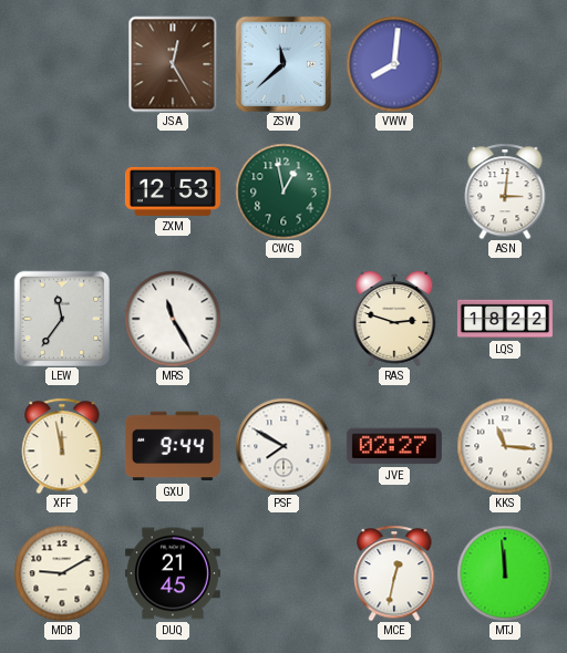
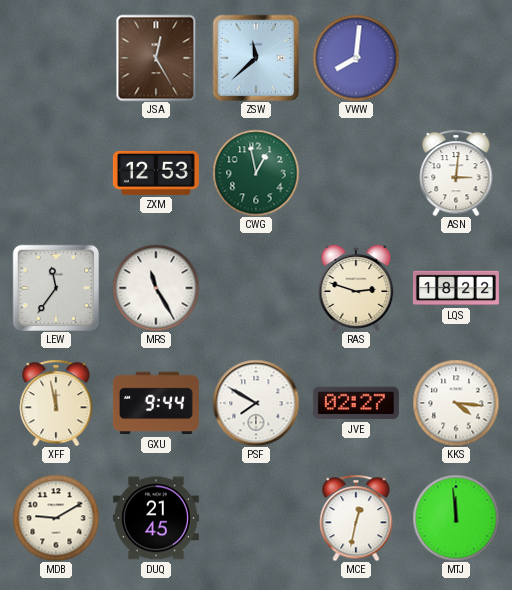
KKS: 11:16 -> 4:16 (456, 403)
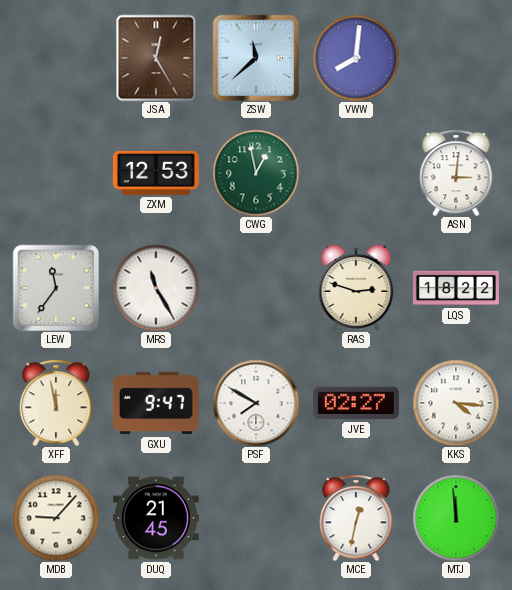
GXU: 9:44 -> 9:47 (156, 403)
MDB: 9:10 -> 9:07 (56, 518)
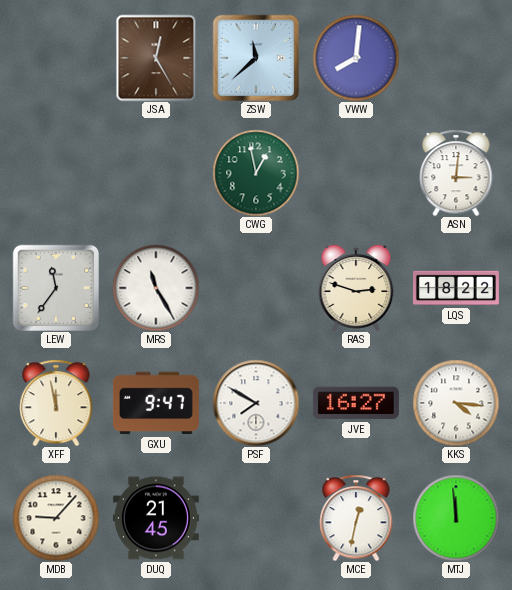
ZXM: 12:53 -> none (156, 173)
JVE: 02:27 -> 16:27 (356, 403)
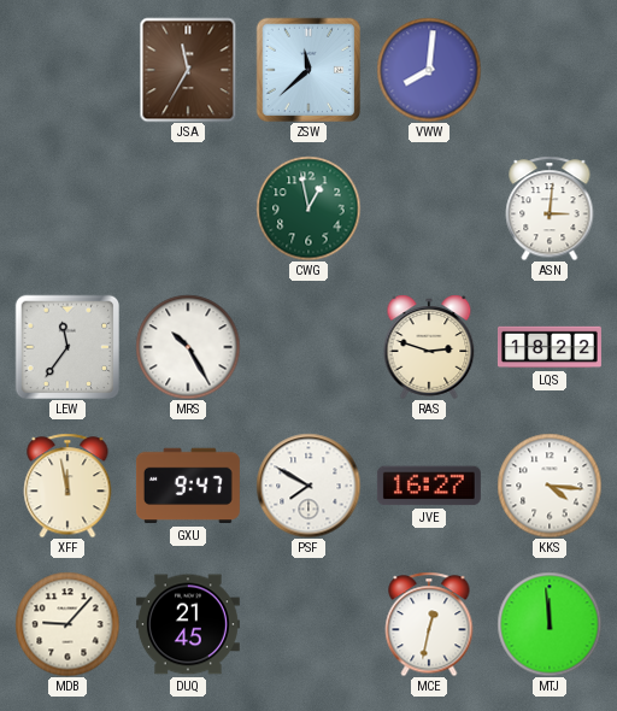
JSA: 12:25 -> 11:35 (188, 70)
MRS: 11:25 -> 10:25 (188, 347)
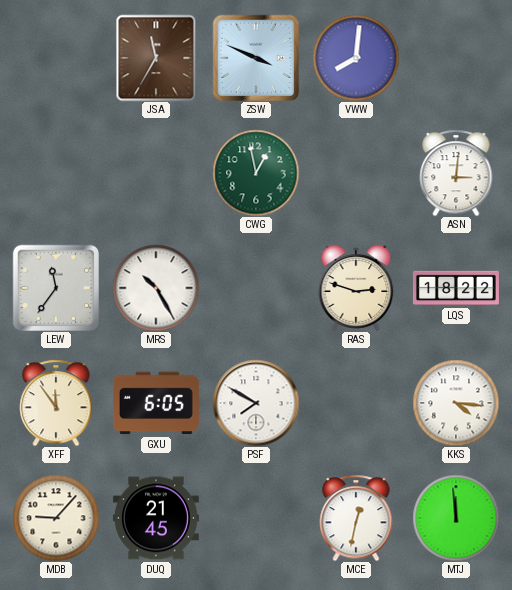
ZSW: 11:38 -> 3:49 (256, 58)
XFF: 11:58 -> 11:54 (56, 403)
GXU: 9:47 -> 6:05 (156, 403)
JVE: 16:27 -> none (429, 486)
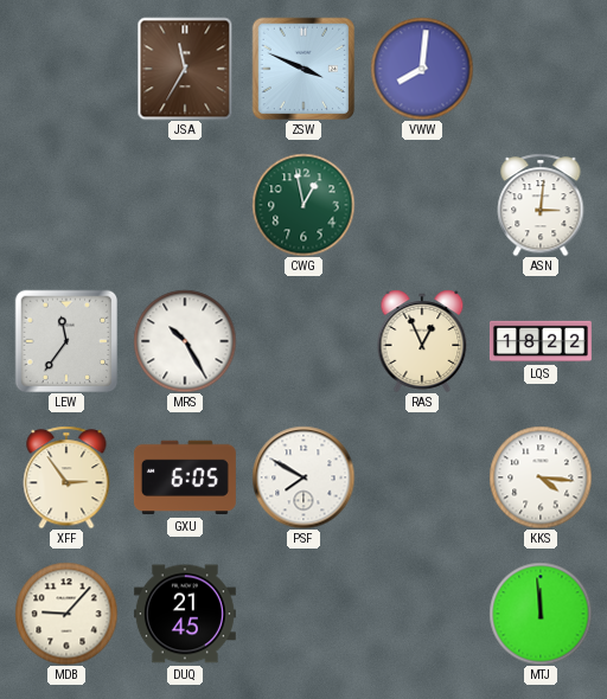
RAS: 2:48 -> 12:56 (422, 341)
XFF: 11:54 -> 2:54 (66, 477)
MCE: 12:32 -> none (356, 518)
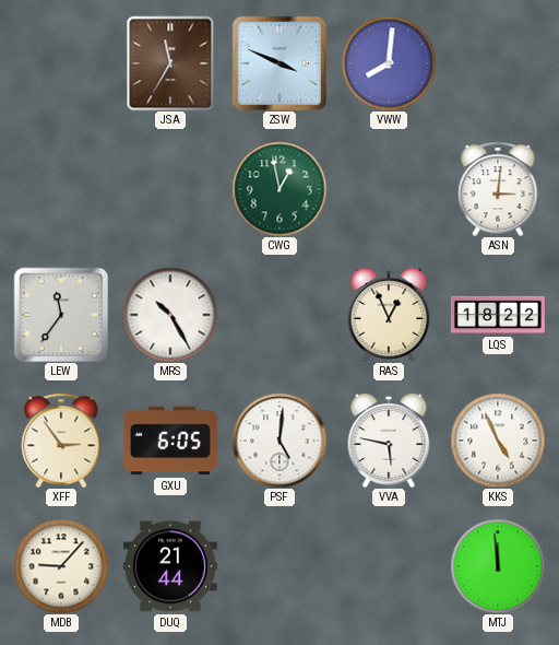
PSF: 7:50 -> 5:01 (279, 441)
VVA: none -> 5:47 (389, 441)
KKS: 4:16 -> 4:56 (498, 441)
DUQ: 21:45 -> 21:44 (170, 566)
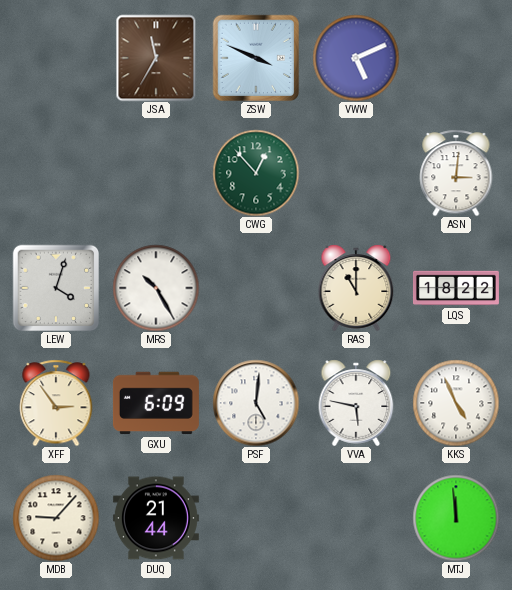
VWW: 8:01 -> 5:11 (356, 58)
CWG: 12:58 -> 12:53 (256, 173)
LEW: 11:36 -> 4:03 (56, 288)
RAS: 12:56 -> 11:00 (356, 288)
GXU: 6:05 -> 6:09 (156, 403)
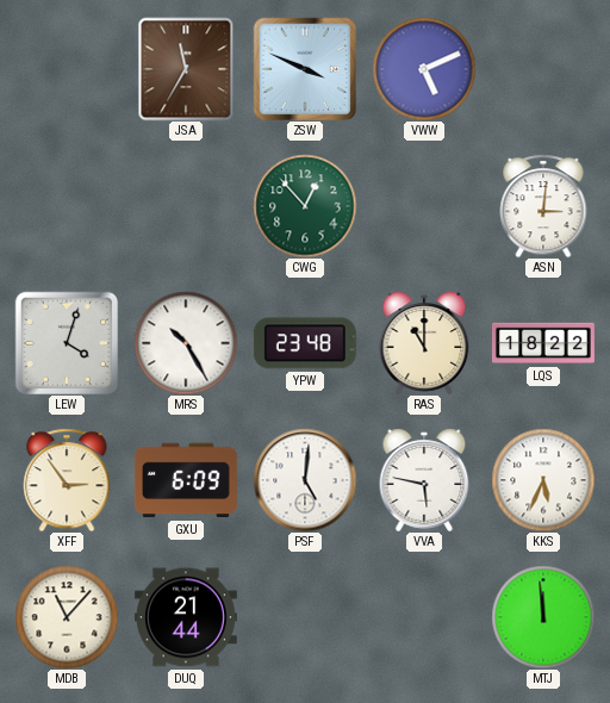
YPW: none -> 23:48 (305, 343)
KKS: 4:56 -> 5:34 (543, 480)
MDB: 9:07 -> 11:07 (67, 617)
